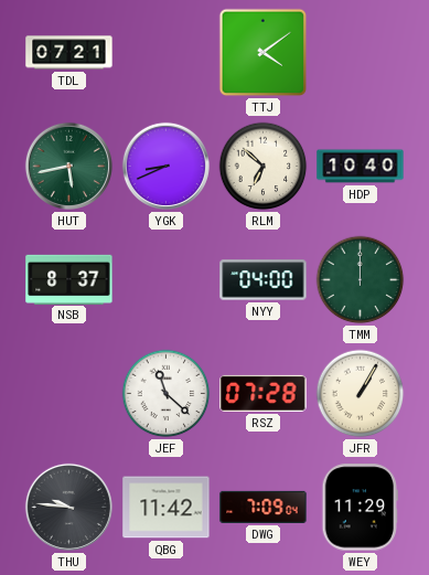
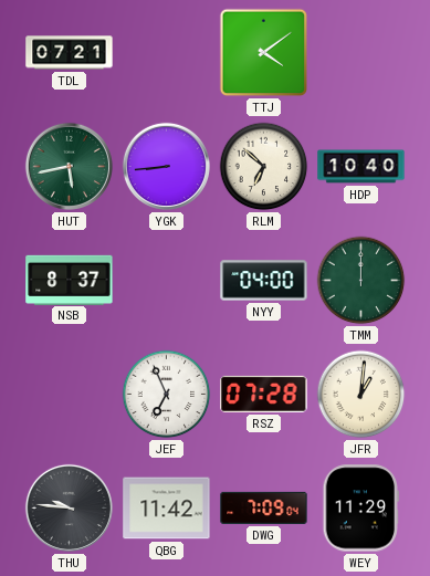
YGK: 8:41 -> 8:44 (166, 166)
JEF: 11:22 -> 6:56 (167, 395)
JFR: 1:05 -> 1:01 (361, 395)
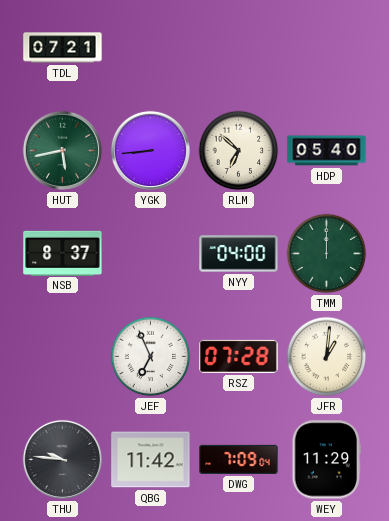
TTJ: 4:09 -> none (264, 53)
HDP: 10:40 -> 05:40 (327, 151)
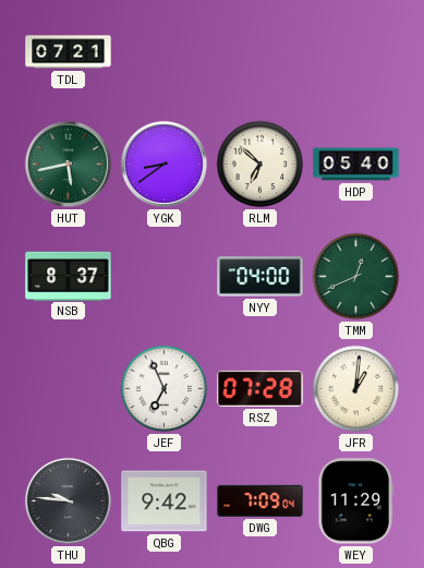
YGK: 8:44 -> 8:39 (163, 164)
TMM: 12:00 -> 12:41 (356, 277)
QBG: 11:42 -> 9:42 (165, 501)
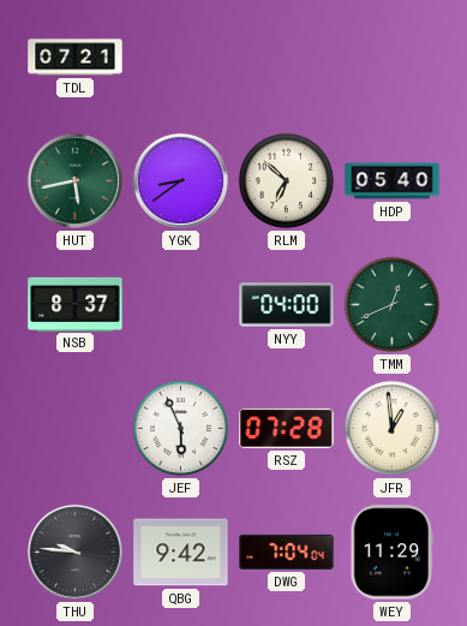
JEF: 6:56 -> 5:56 (181, 429)
JFR: 1:01 -> 12:59 (393, 429)
DWG: 7:09 -> 7:04 (287, 552)
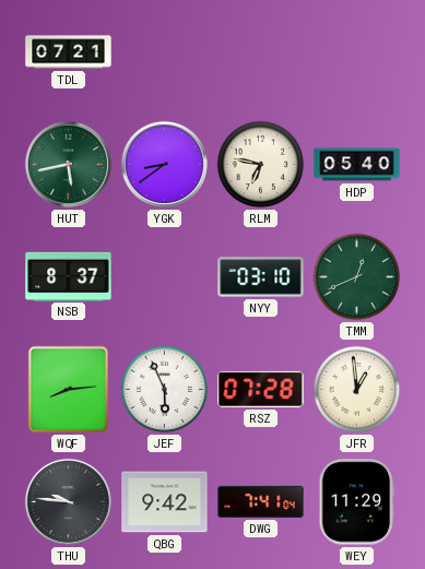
RLM: 6:52 -> 6:47 (261, 165)
NYY: 04:00 -> 03:10 (261, 277)
WQF: none -> 8:14 (69, 390)
DWG: 7:04 -> 7:41 (261, 501)
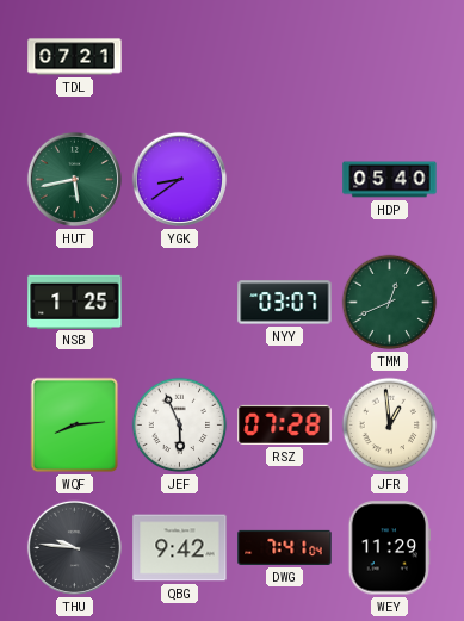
RLM: 6:47 -> none (261, 165)
NSB: 8:37 -> 1:25 (75, 302)
NYY: 03:10 -> 03:07 (285, 303)
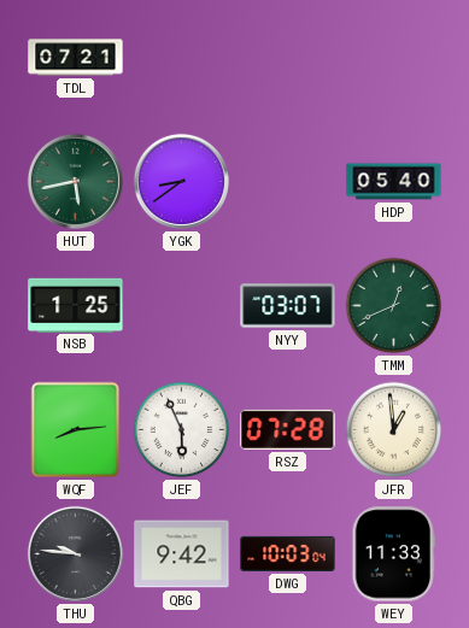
DWG: 7:41 -> 10:03 (288, 553)
WEY: 11:29 -> 11:33 (393, 554)
